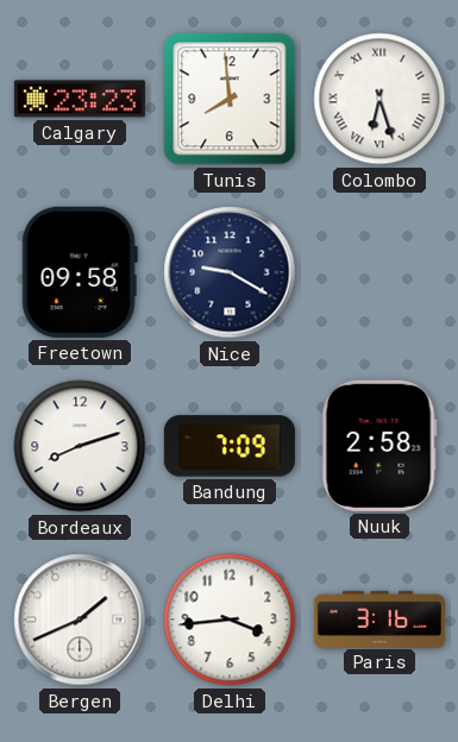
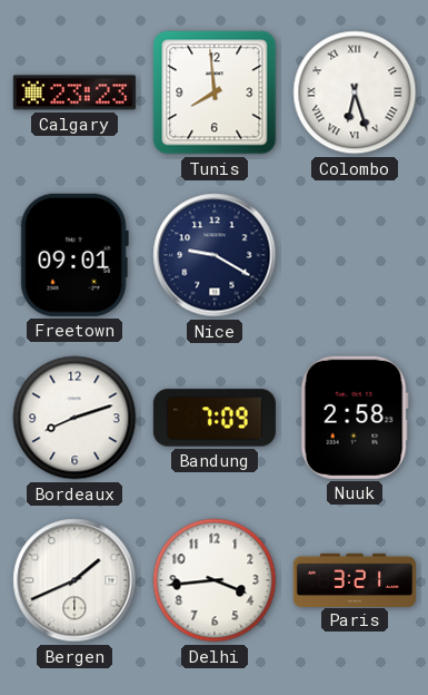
Freetown: 09:58 -> 09:01 (74, 255)
Paris: 3:16 -> 3:21 (355, 579)
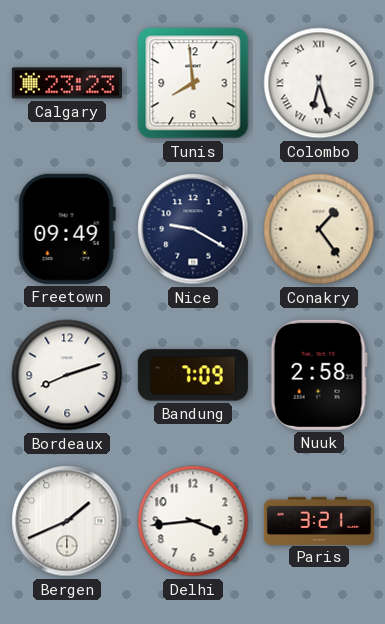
Freetown: 09:01 -> 09:49 (67, 229)
Conakry: none -> 1:24 (319, 229)
